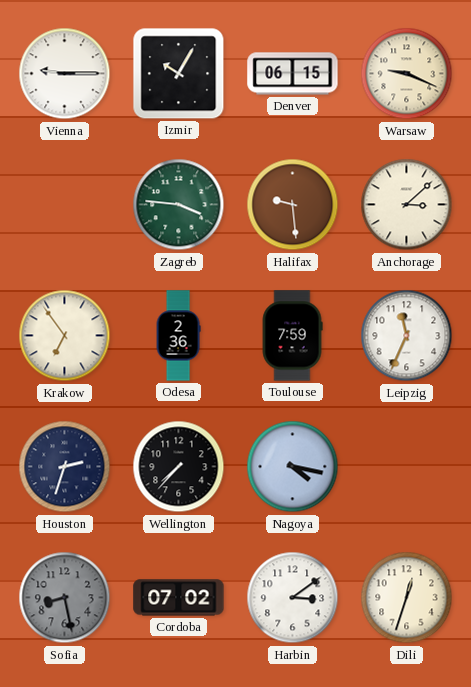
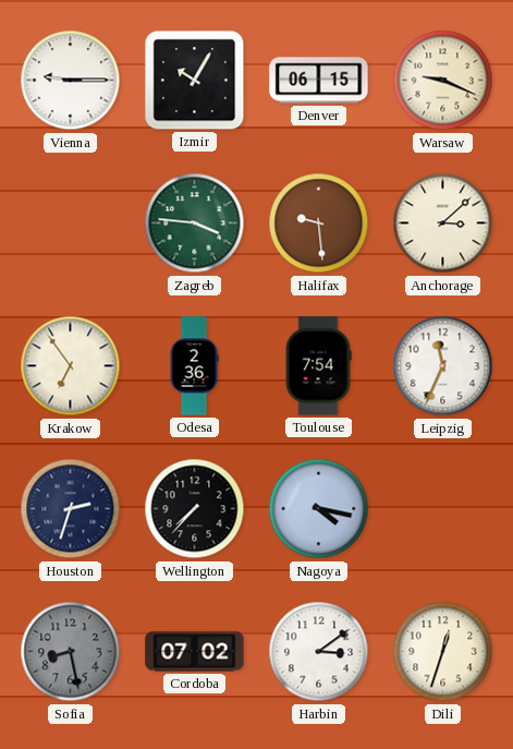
Toulouse: 7:59 -> 7:54 (318, 366)
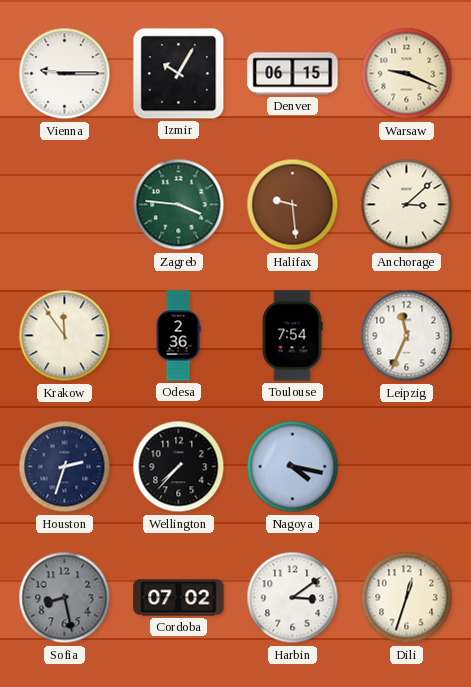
Krakow: 6:54 -> 11:54 (65, 336)
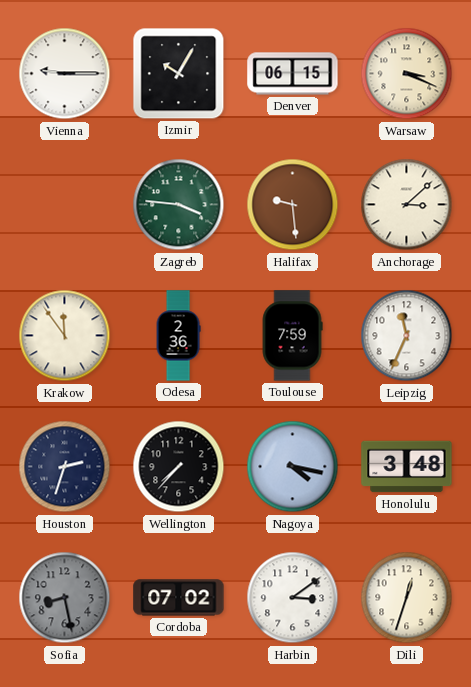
Warsaw: 9:19 -> 3:19 (407, 74)
Toulouse: 7:54 -> 7:59 (292, 336)
Honolulu: none -> 3:48 (407, 467)
